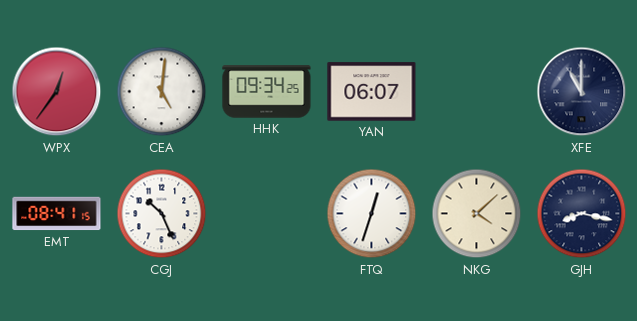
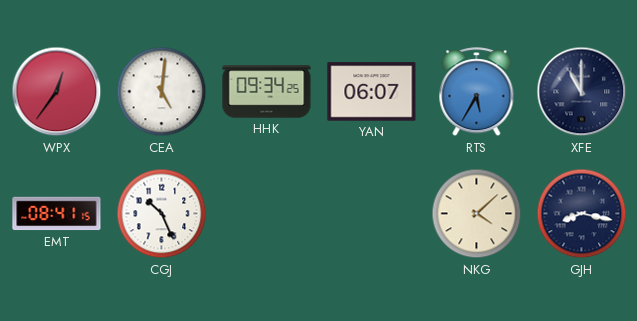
RTS: none -> 5:35 (477, 92)
FTQ: 12:33 -> none (372, 214)
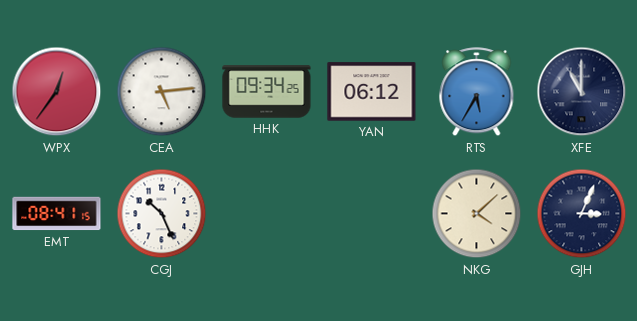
CEA: 5:01 -> 5:14 (162, 92)
YAN: 06:07 -> 06:12 (372, 92)
GJH: 8:17 -> 3:04 (582, 214)
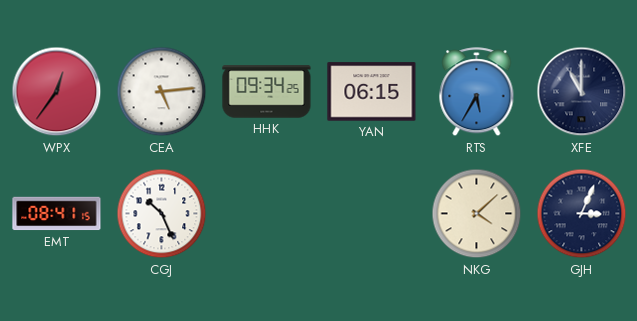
YAN: 06:12 -> 06:15 (372, 92)
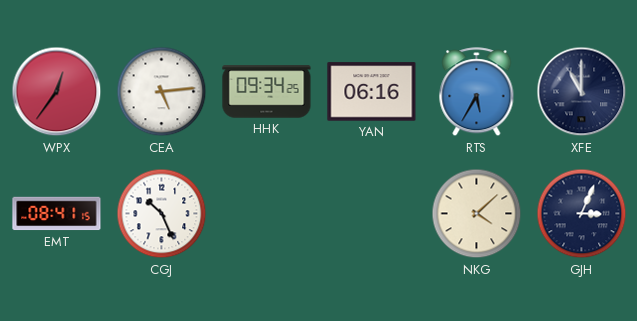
YAN: 06:15 -> 06:16 (372, 92)
